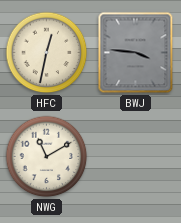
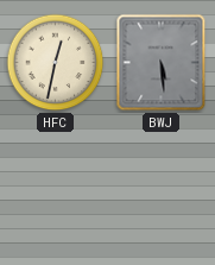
BWJ: 3:46 -> 5:29 (162, 63)
NWG: 11:10 -> none (47, 157)
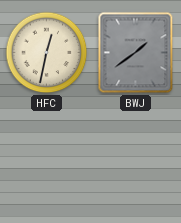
BWJ: 5:29 -> 1:39 (136, 53)
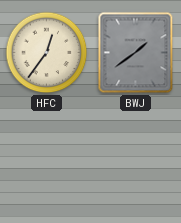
HFC: 12:32 -> 12:36 (47, 53)
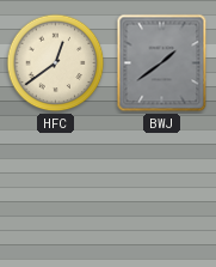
HFC: 12:36 -> 12:39 (56, 63)
